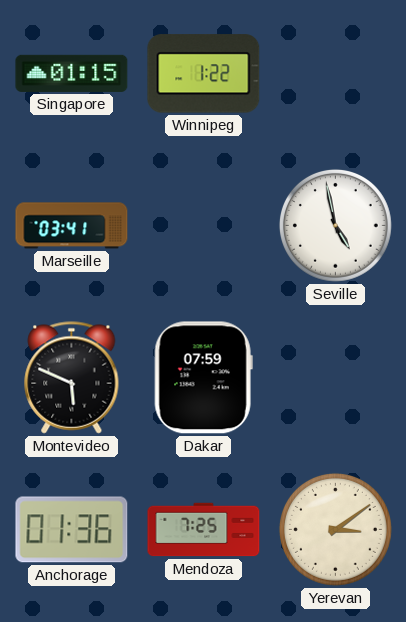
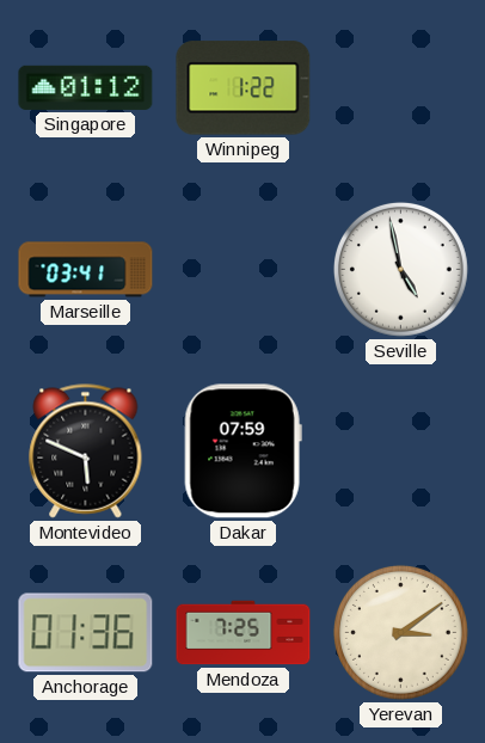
Singapore: 01:15 -> 01:12 (86, 87)
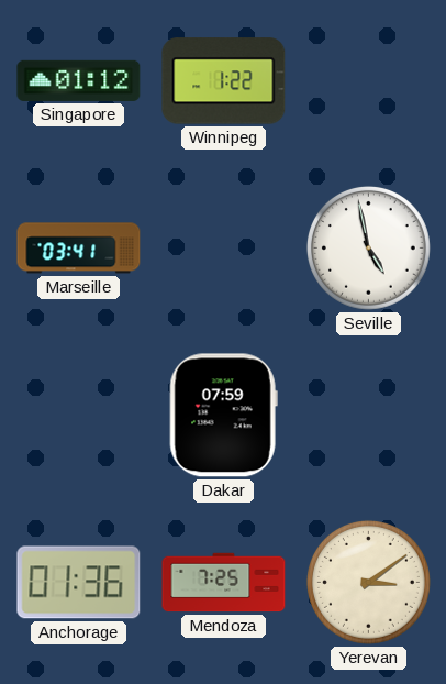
Montevideo: 5:49 -> none (86, 452)
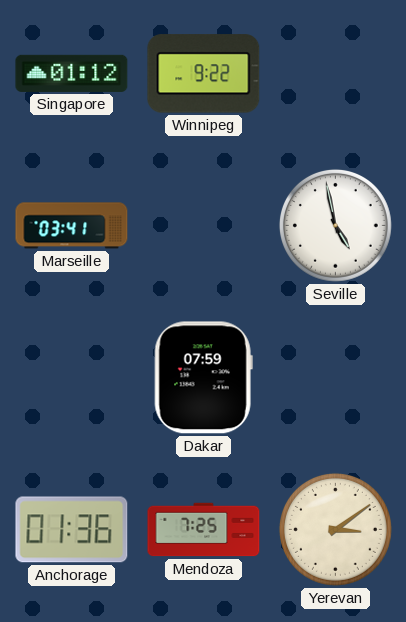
Winnipeg: 1:22 -> 9:22 (204, 74)
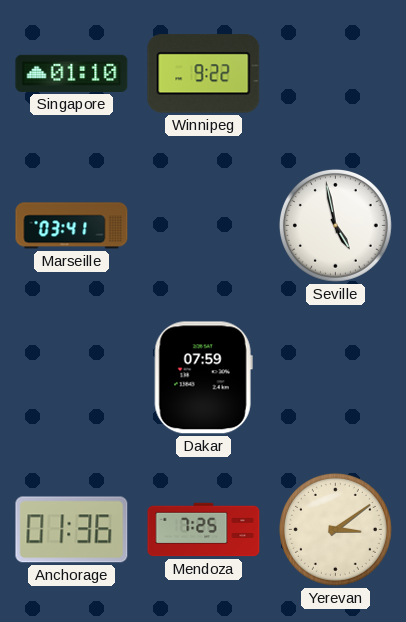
Singapore: 01:12 -> 01:10 (72, 73)
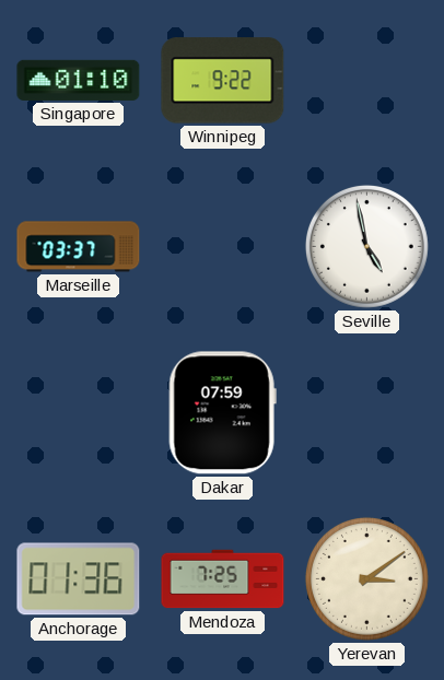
Marseille: 03:41 -> 03:37 (79, 247)
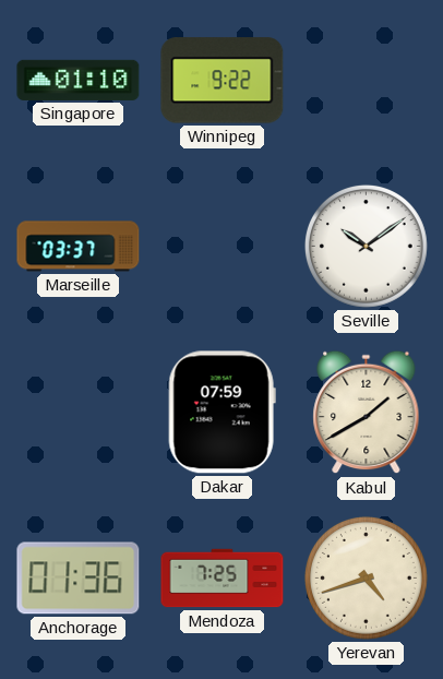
Seville: 4:58 -> 10:09 (366, 246)
Kabul: none -> 1:40 (367, 413)
Yerevan: 3:09 -> 4:42 (366, 577)
